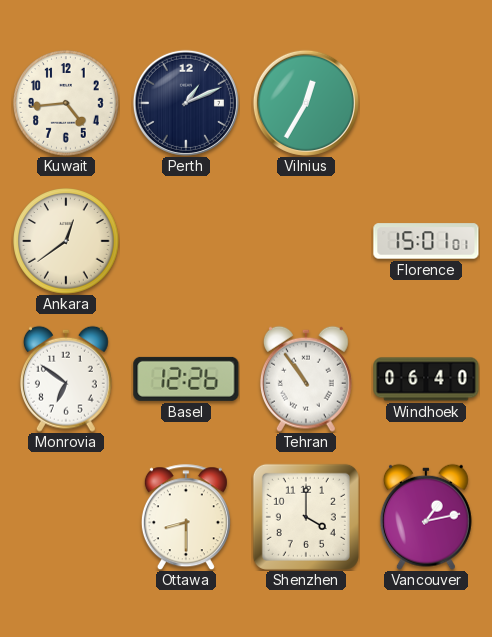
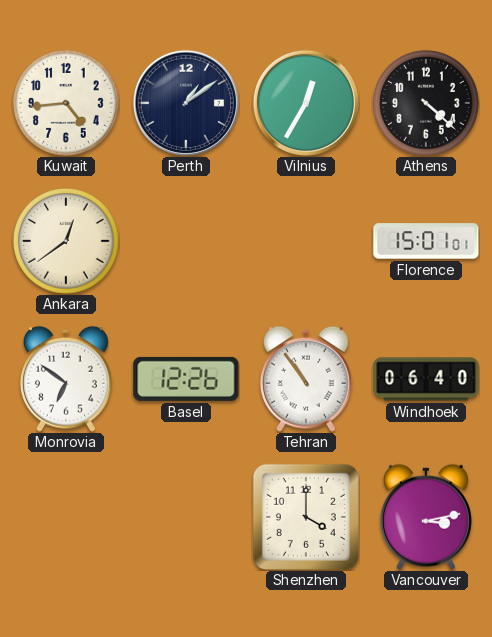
Perth: 1:11 -> 1:09 (186, 103)
Athens: none -> 4:22 (426, 103)
Ottawa: 8:30 -> none (186, 517)
Vancouver: 1:13 -> 3:13 (426, 517)
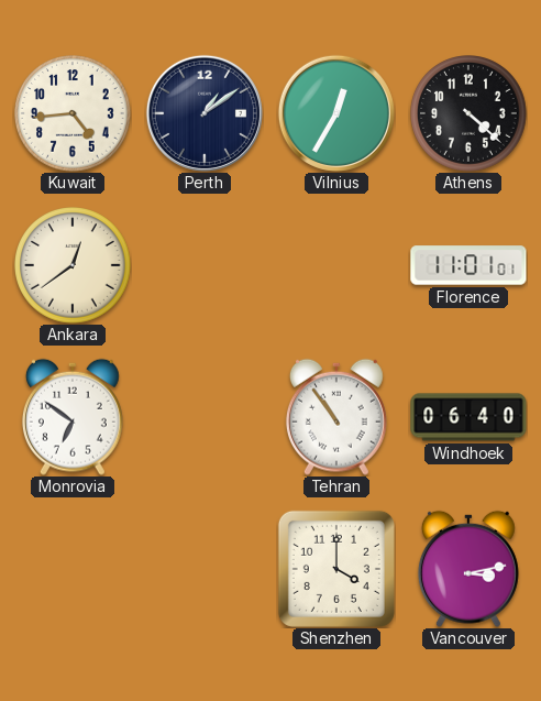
Florence: 15:01 -> 11:01 (468, 265)
Basel: 12:26 -> none (186, 379)
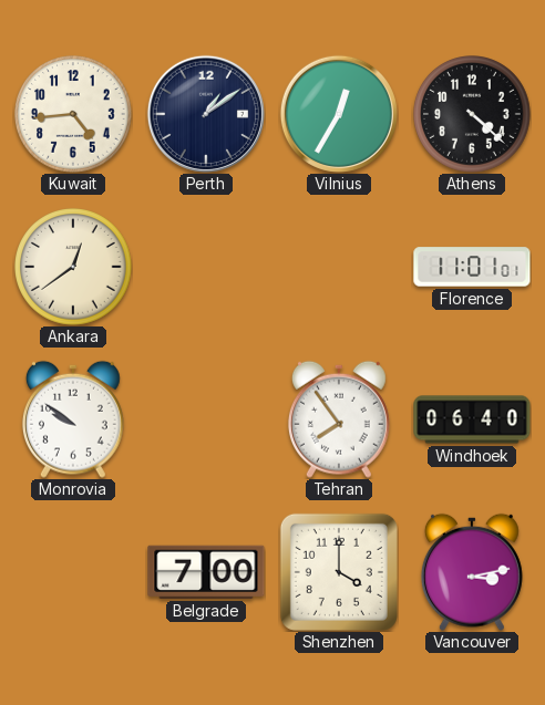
Monrovia: 6:51 -> 9:51 (73, 419)
Tehran: 10:54 -> 7:54 (339, 419)
Belgrade: none -> 7:00 (206, 572)
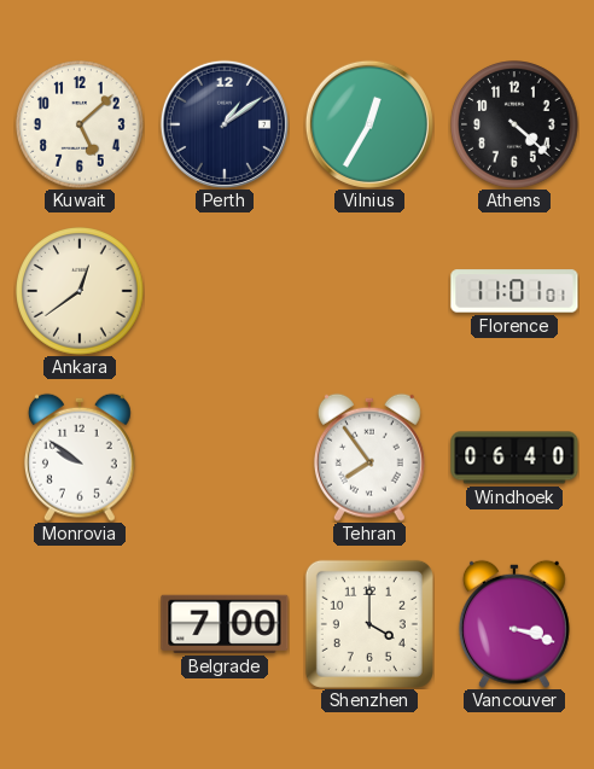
Kuwait: 4:44 -> 5:08 (80, 124)
Vancouver: 3:13 -> 3:18 (514, 624)
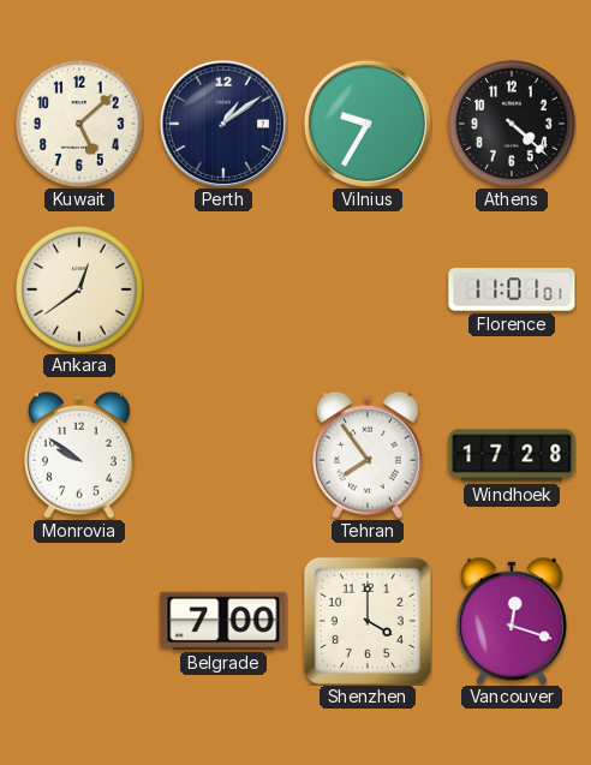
Vilnius: 12:35 -> 9:35 (368, 124)
Windhoek: 06:40 -> 17:28 (512, 455)
Vancouver: 3:18 -> 12:18 (512, 621)
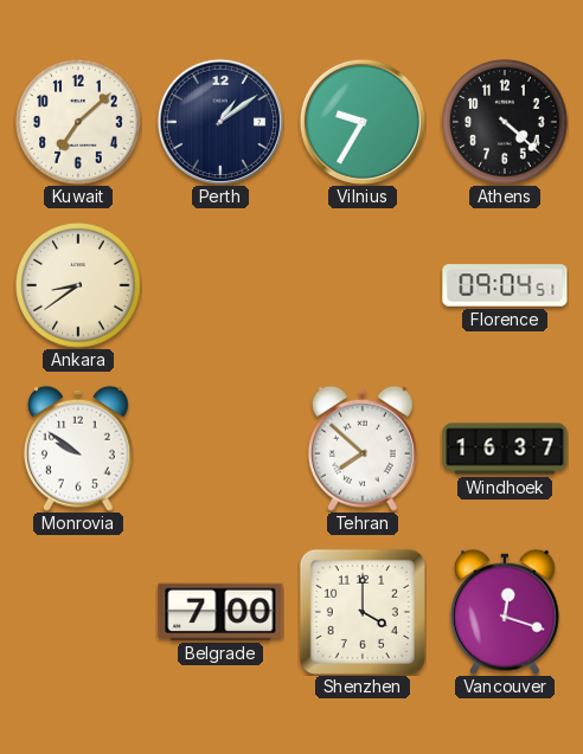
Kuwait: 5:08 -> 7:08 (78, 122)
Ankara: 12:39 -> 8:39 (78, 285)
Florence: 11:01 -> 09:04 (505, 285)
Tehran: 7:54 -> 7:52 (363, 449)
Windhoek: 17:28 -> 16:37 (505, 449)
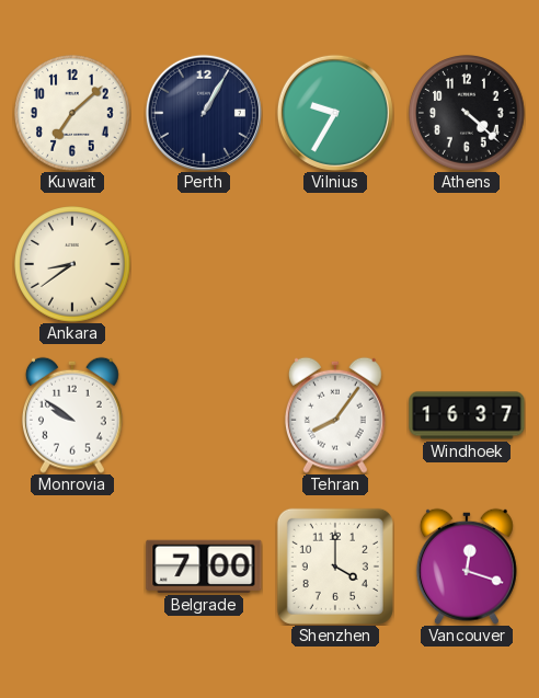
Perth: 1:09 -> 1:05 (204, 113)
Florence: 09:04 -> none (505, 285)
Tehran: 7:52 -> 8:06 (335, 415)
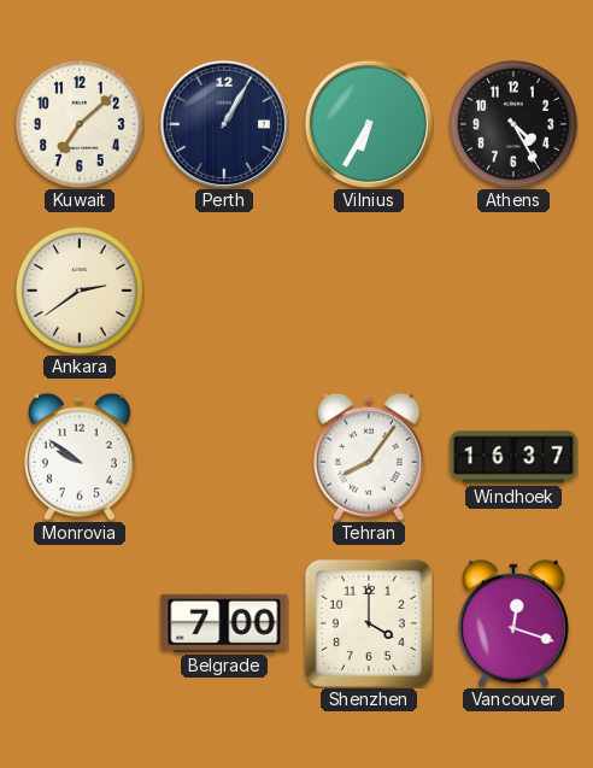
Vilnius: 9:35 -> 6:35 (369, 124)
Athens: 4:22 -> 4:25 (513, 124)
Ankara: 8:39 -> 2:39 (80, 291)
